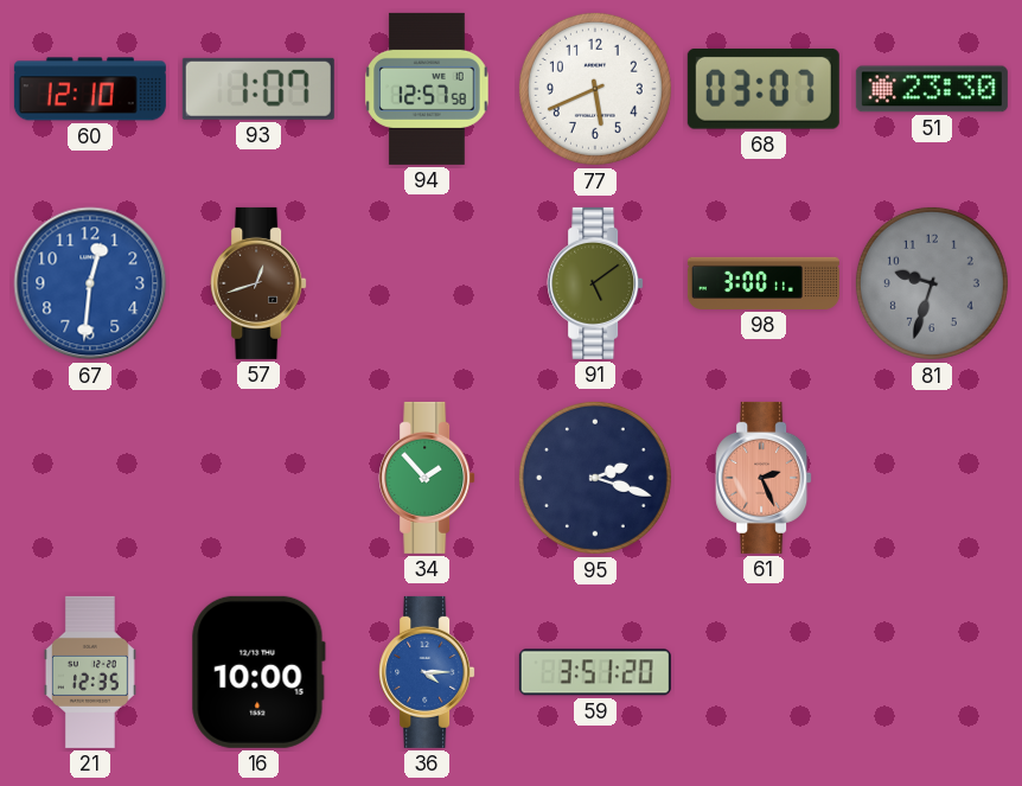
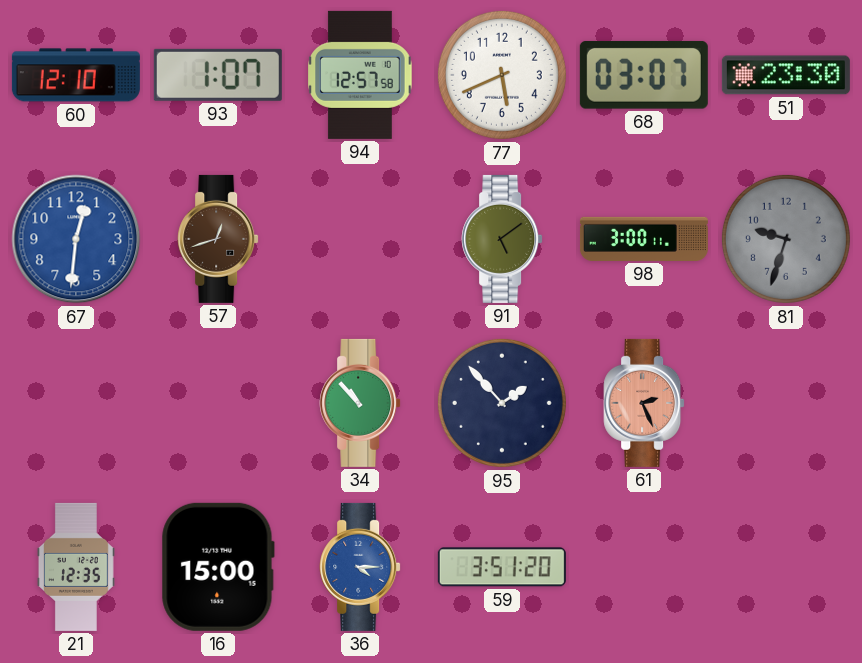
34: 1:53 -> 10:53 (360, 403)
95: 2:18 -> 1:53 (502, 403)
16: 10:00 -> 15:00 (218, 567)
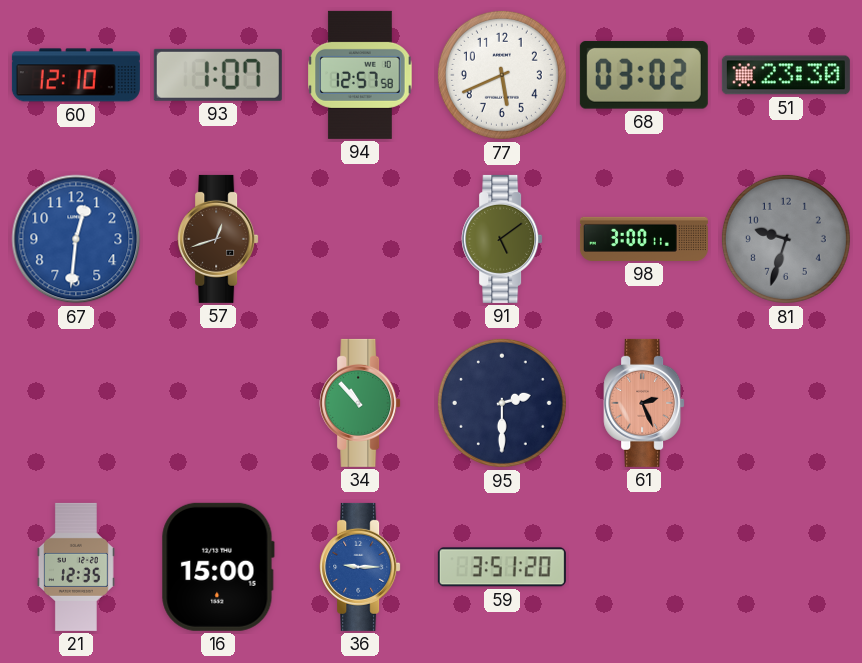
68: 03:07 -> 03:02 (644, 75)
95: 1:53 -> 2:30 (502, 403)
36: 4:15 -> 9:15 (360, 567)
